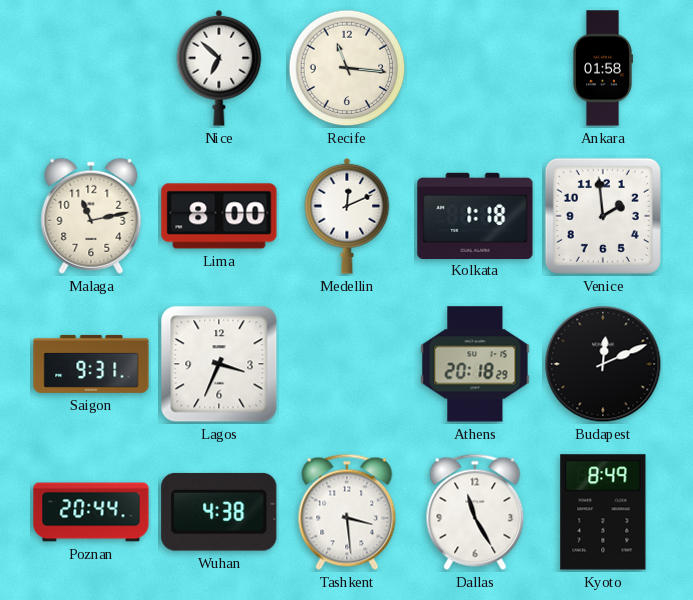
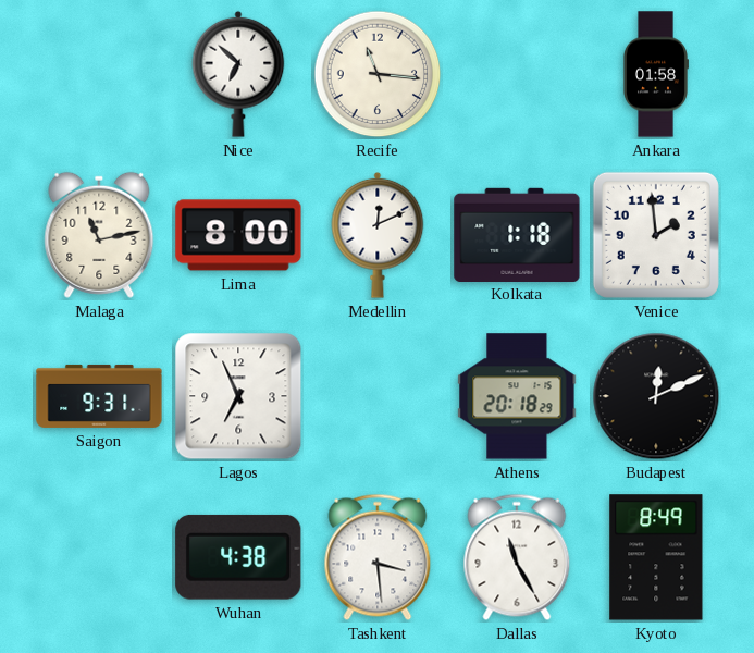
Lagos: 3:34 -> 6:56 (238, 396)
Poznan: 20:44 -> none (91, 512)
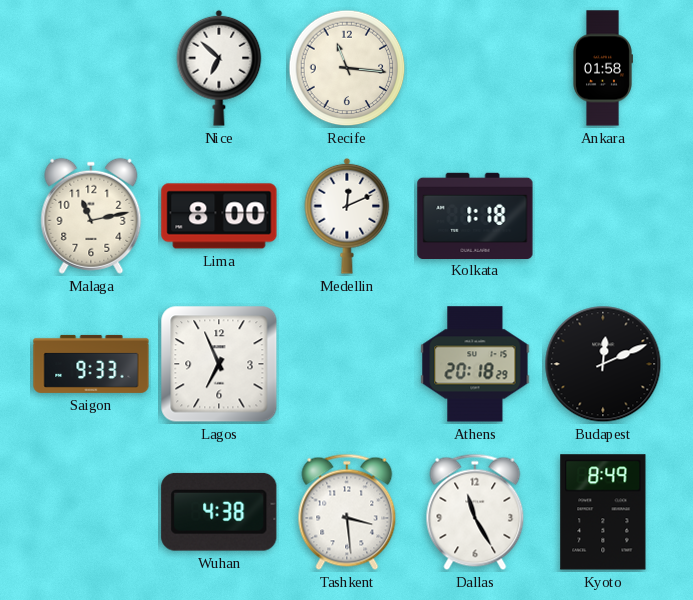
Venice: 1:59 -> none (656, 235)
Saigon: 9:31 -> 9:33 (91, 364)
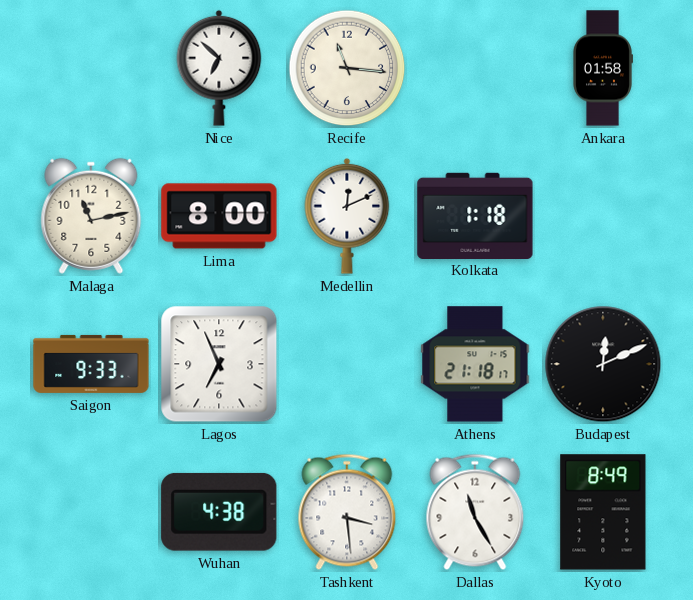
Athens: 20:18 -> 21:18 (475, 364)
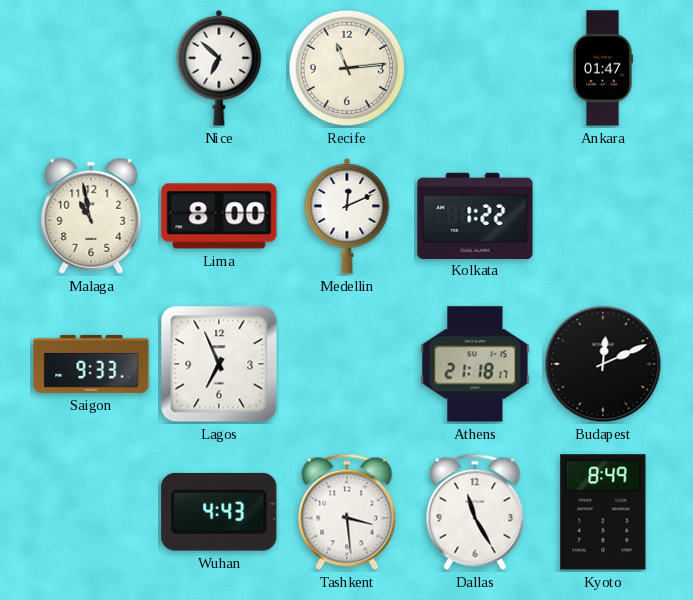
Recife: 11:16 -> 11:14 (347, 68)
Ankara: 01:58 -> 01:47 (602, 68)
Malaga: 11:13 -> 10:58 (91, 216)
Kolkata: 1:18 -> 1:22 (475, 215)
Wuhan: 4:38 -> 4:43 (219, 512)
